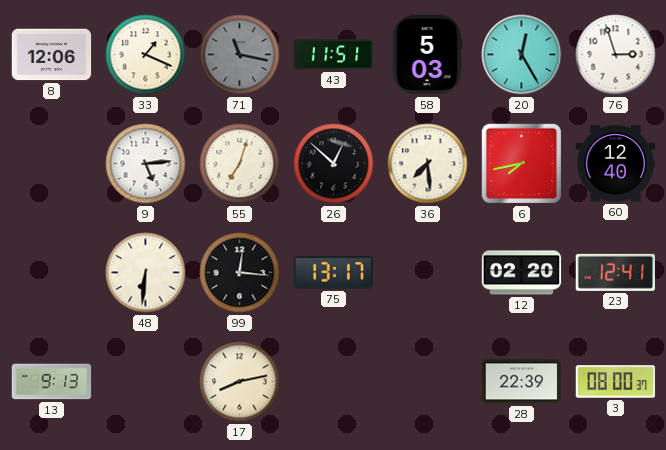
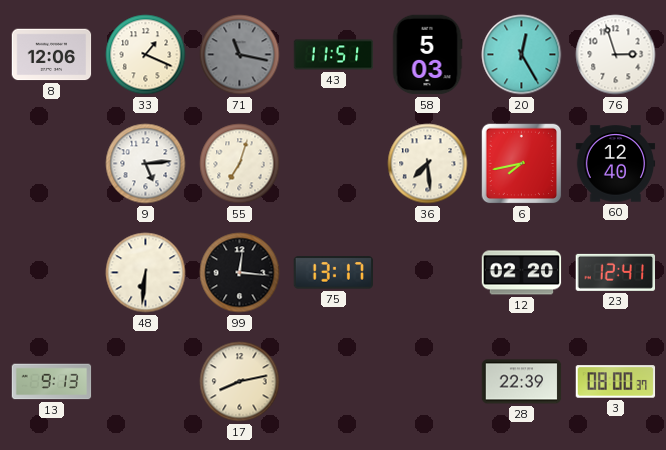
26: 12:52 -> none (334, 164)
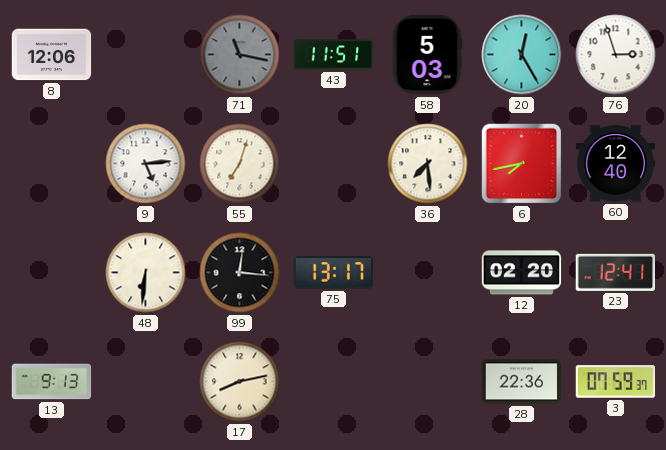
33: 1:19 -> none (146, 55)
28: 22:39 -> 22:36 (522, 382)
3: 08:00 -> 07:59 (616, 382)
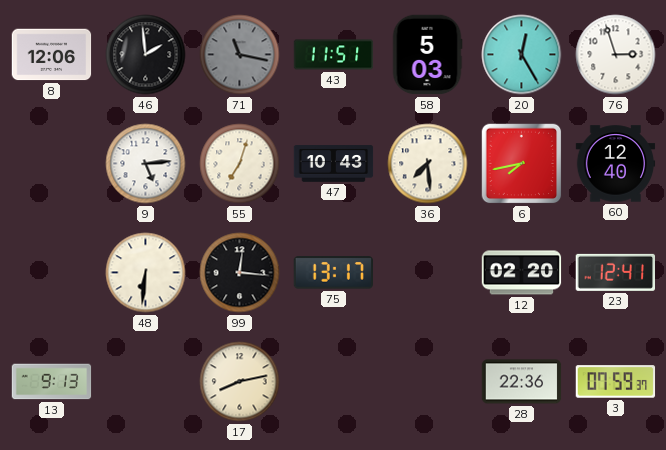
46: none -> 1:59 (146, 55)
47: none -> 10:43 (334, 164)
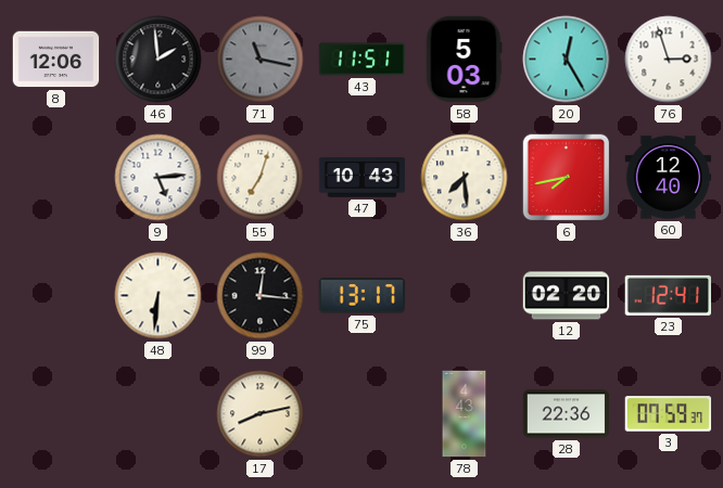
13: 9:13 -> none (52, 382)
78: none -> 4:43 (465, 414)
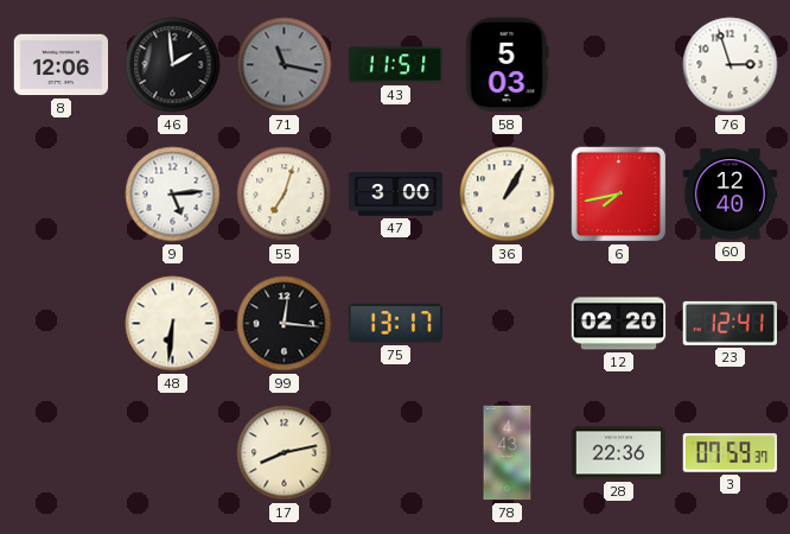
20: 12:25 -> none (567, 60)
47: 10:43 -> 3:00 (396, 195)
36: 7:29 -> 1:05 (508, 195)
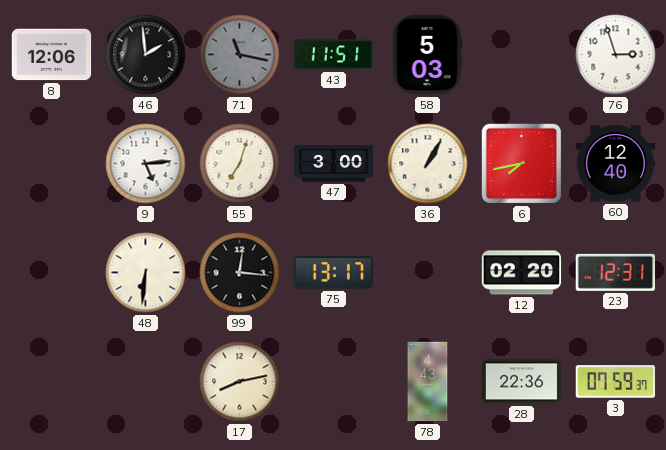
23: 12:41 -> 12:31 (615, 272)
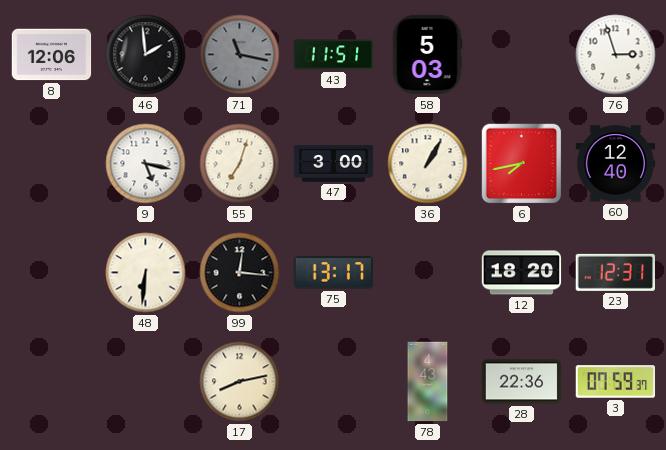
9: 5:14 -> 5:17 (146, 164)
12: 02:20 -> 18:20 (522, 273)
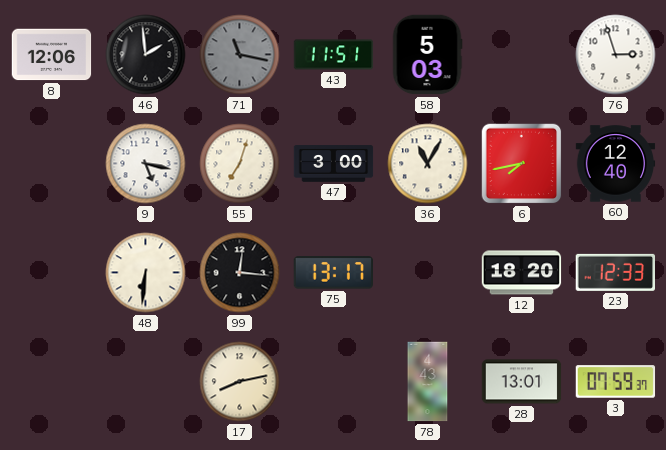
36: 1:05 -> 11:05 (428, 164)
23: 12:31 -> 12:33 (615, 272)
28: 22:36 -> 13:01 (522, 382)
